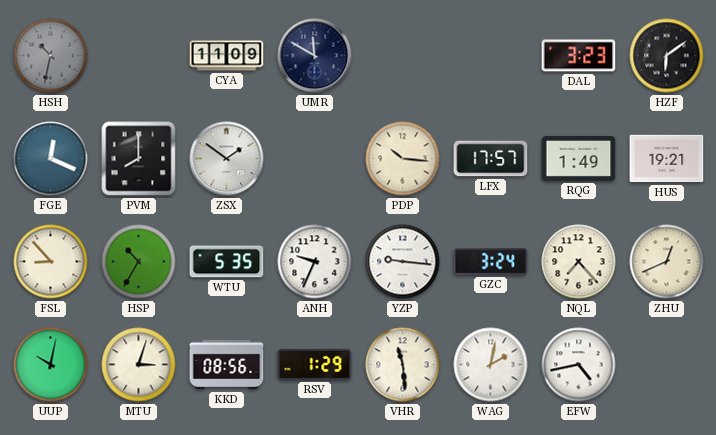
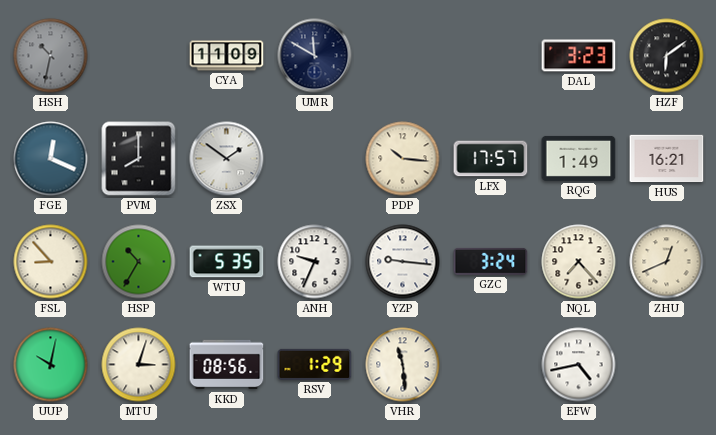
HUS: 19:21 -> 16:21 (667, 159)
WAG: 2:02 -> none (491, 365)
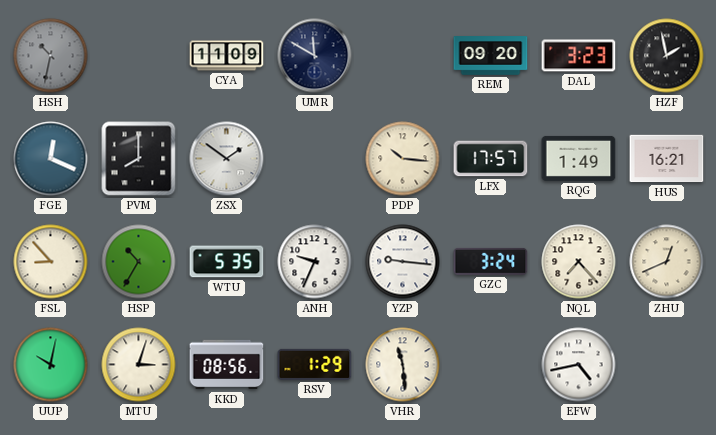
REM: none -> 09:20 (491, 56)
HZF: 6:09 -> 1:58 (667, 56)
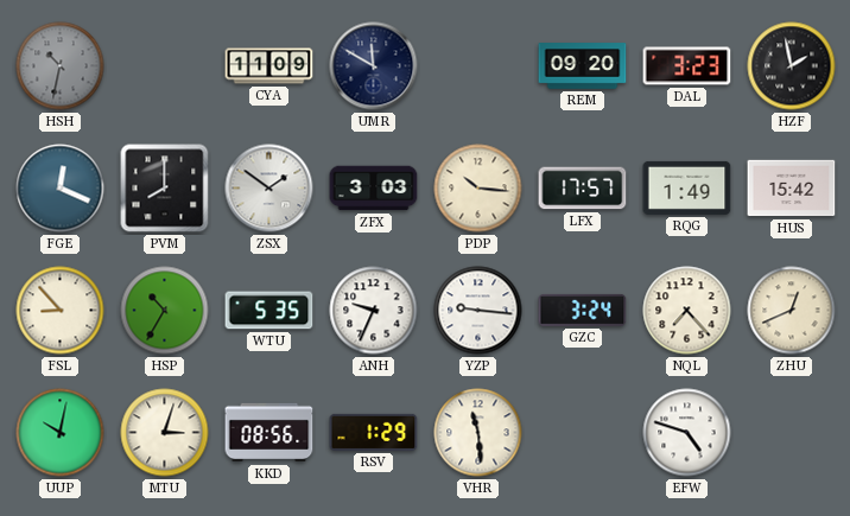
ZFX: none -> 3:03 (374, 189)
HUS: 16:21 -> 15:42 (792, 189)
EFW: 4:43 -> 4:48 (687, 433)
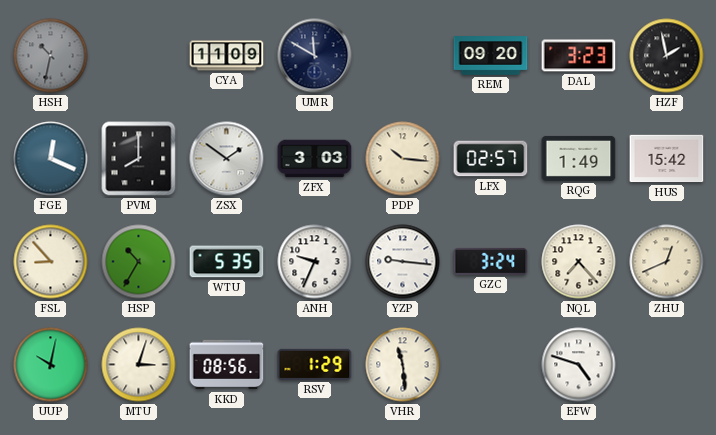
LFX: 17:57 -> 02:57 (491, 159)
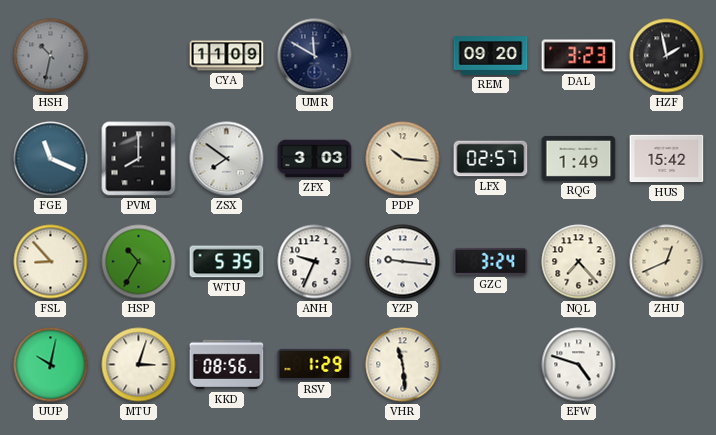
FGE: 12:19 -> 11:19 (51, 159)
ZSX: 1:51 -> 7:51 (227, 159)
